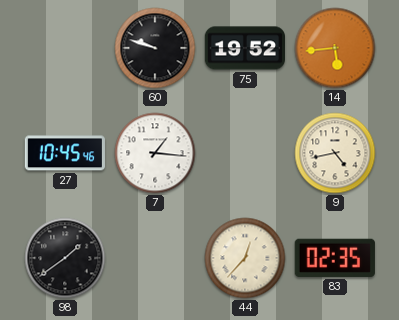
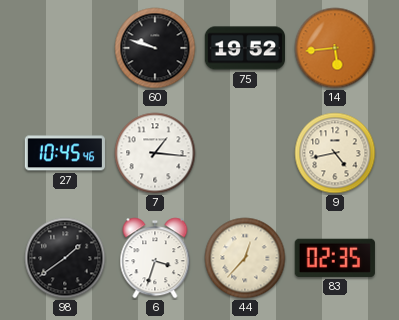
6: none -> 3:33 (155, 258)
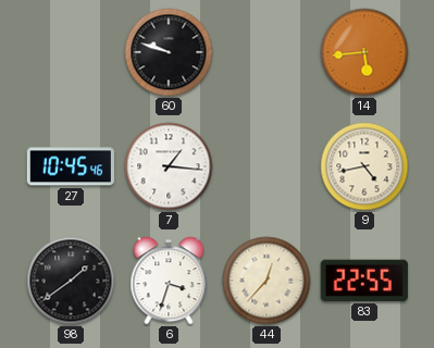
75: 19:52 -> none (244, 48)
83: 02:35 -> 22:55 (364, 281)
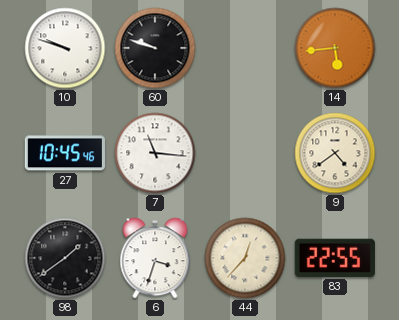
10: none -> 9:48 (65, 48)
7: 1:16 -> 11:16 (155, 153)
9: 4:43 -> 4:39 (335, 153)
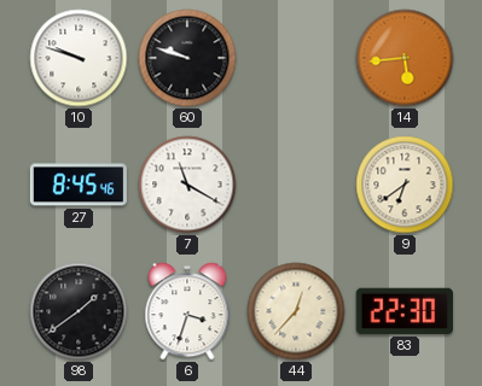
27: 10:45 -> 8:45 (79, 185)
7: 11:16 -> 11:20 (187, 185)
9: 4:39 -> 6:39 (405, 185)
83: 22:55 -> 22:30 (405, 311)
